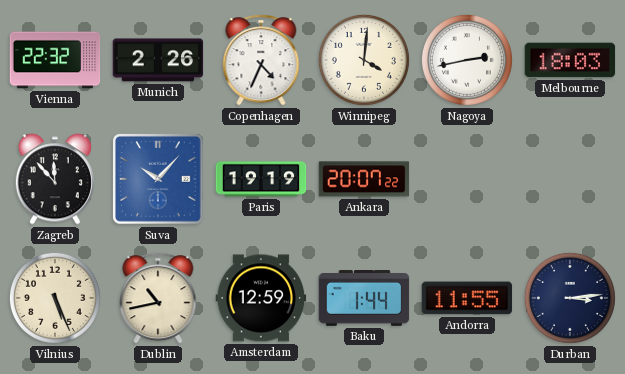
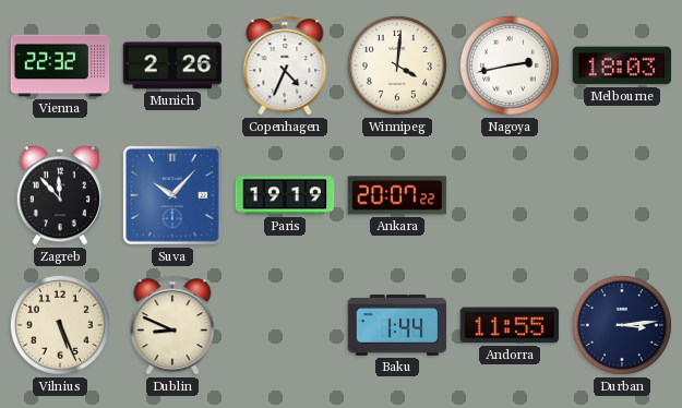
Dublin: 10:43 -> 8:49 (172, 325)
Amsterdam: 12:59 -> none (261, 298)
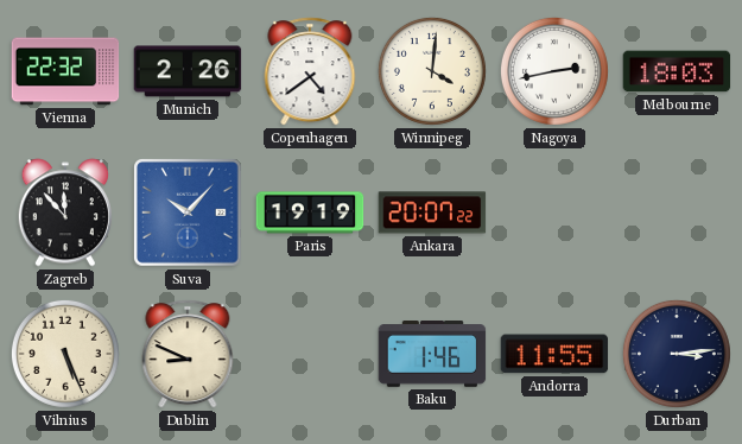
Copenhagen: 4:34 -> 4:39 (310, 71)
Baku: 1:44 -> 1:46 (432, 355)
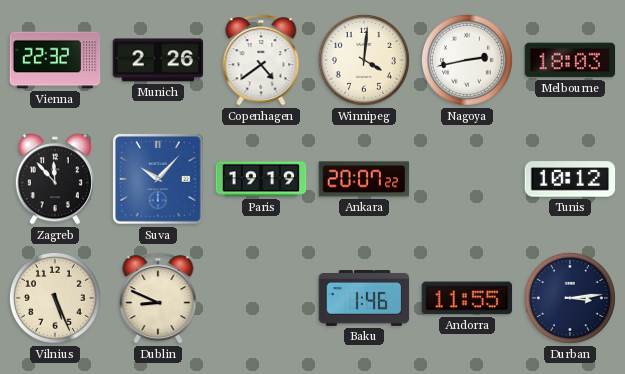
Tunis: none -> 10:12 (570, 179)
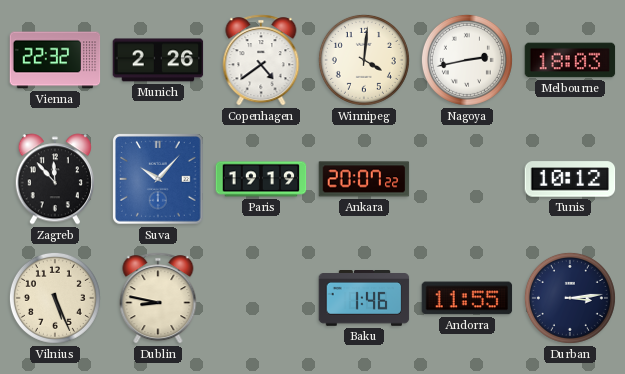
Dublin: 8:49 -> 8:47 (158, 298)
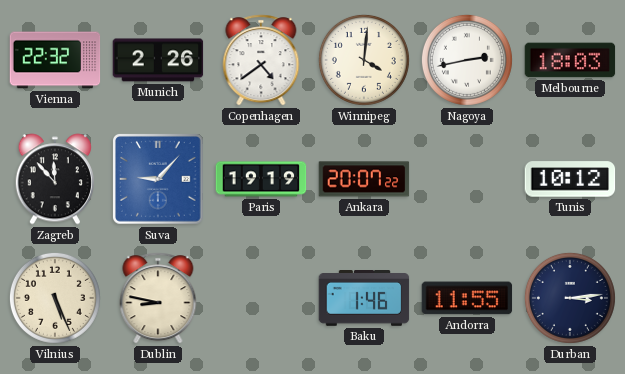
Suva: 10:07 -> 9:07 (159, 180)
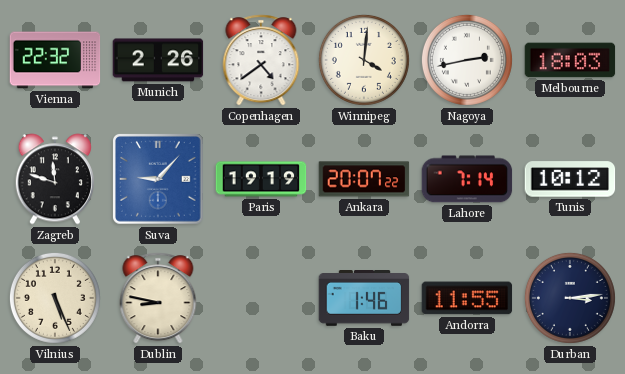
Zagreb: 11:53 -> 11:48 (55, 179)
Lahore: none -> 7:14 (467, 179)
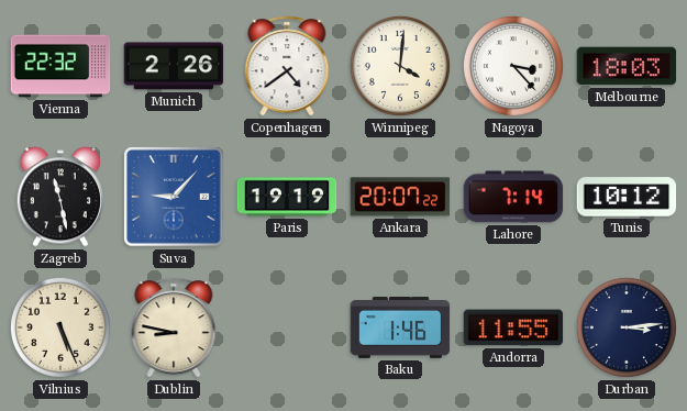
Nagoya: 2:43 -> 3:23 (513, 66)
Zagreb: 11:48 -> 11:28 (60, 197)
